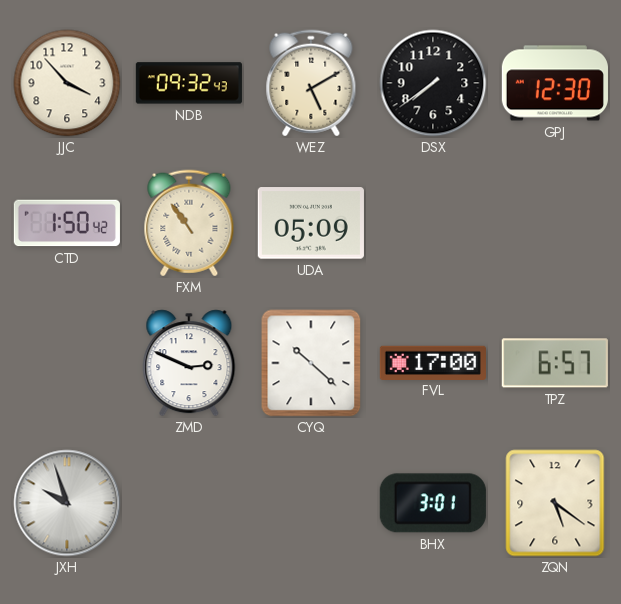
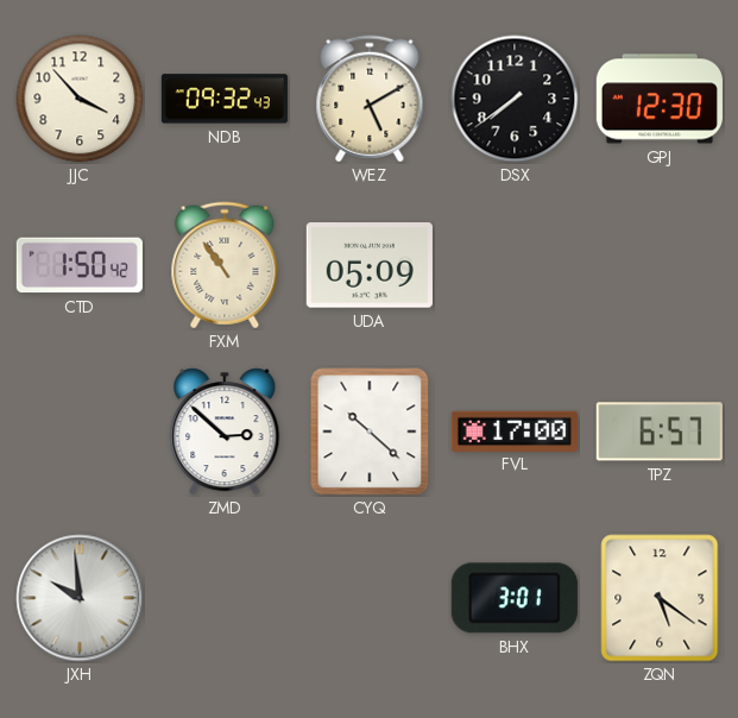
ZMD: 2:49 -> 2:52 (225, 432)
JXH: 9:57 -> 9:59 (80, 598)
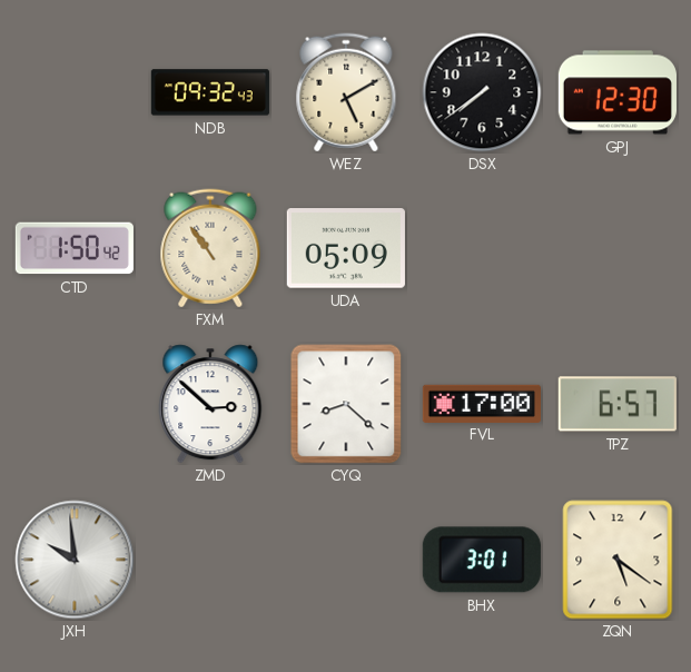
JJC: 3:53 -> none (80, 99)
CYQ: 10:22 -> 8:22 (346, 404)
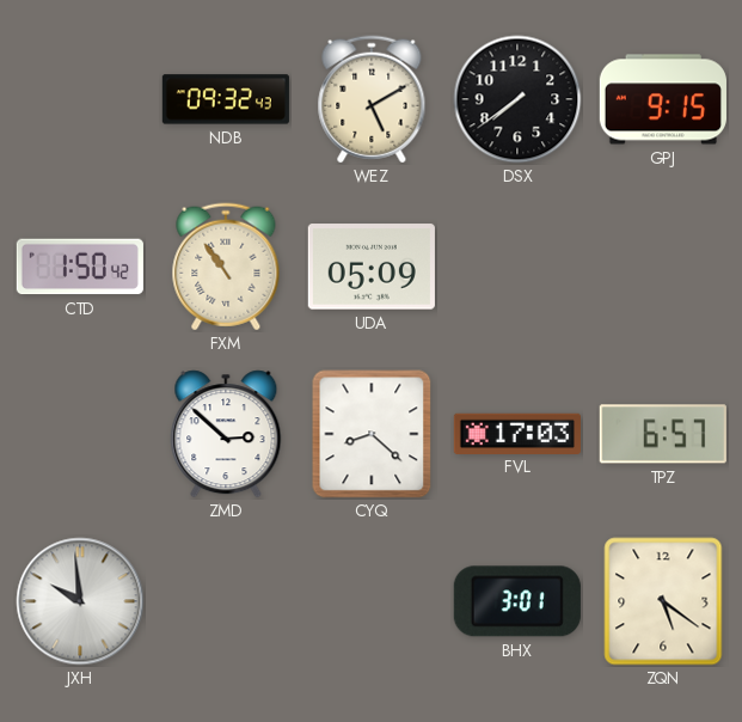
GPJ: 12:30 -> 9:15 (663, 99)
FVL: 17:00 -> 17:03 (517, 433)
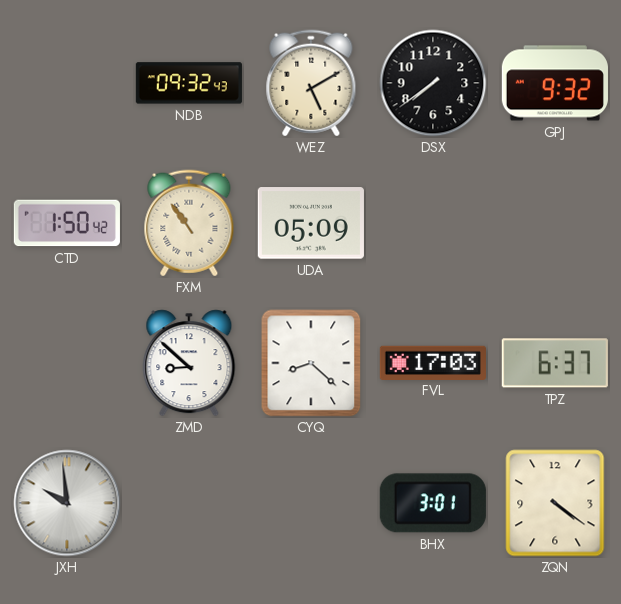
GPJ: 9:15 -> 9:32 (555, 83)
ZMD: 2:52 -> 8:52 (189, 363)
TPZ: 6:57 -> 6:37 (555, 363)
ZQN: 5:21 -> 4:21 (555, 503)
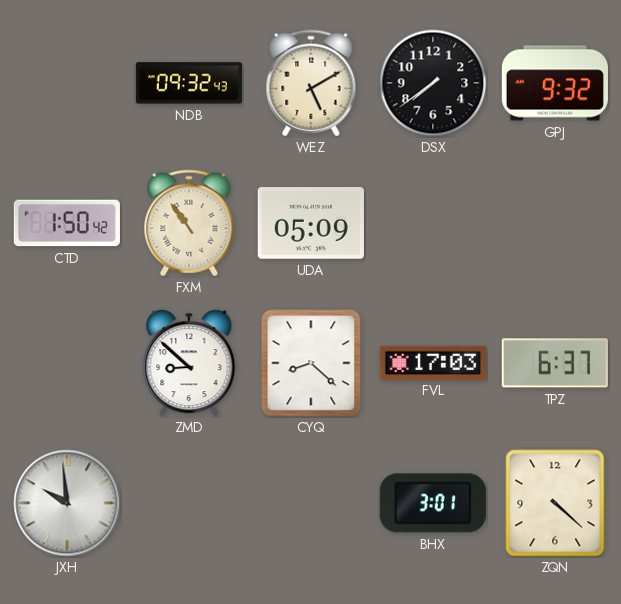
ZQN: 4:21 -> 4:22 (555, 503)
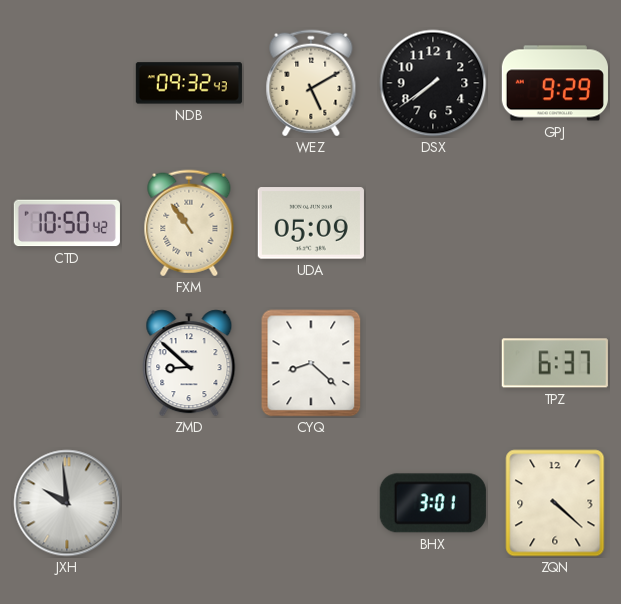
GPJ: 9:32 -> 9:29 (555, 83)
CTD: 1:50 -> 10:50 (67, 223)
FVL: 17:03 -> none (433, 362)
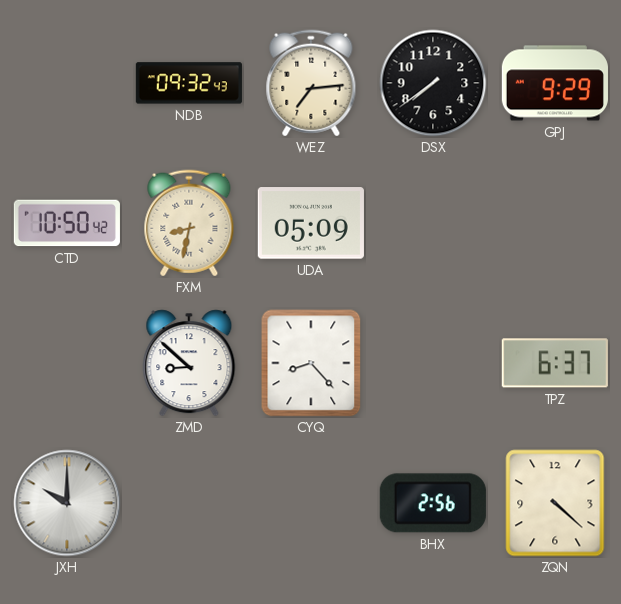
WEZ: 5:10 -> 7:14 (311, 83)
FXM: 10:54 -> 8:32 (189, 223)
CYQ: 8:22 -> 8:23 (311, 363)
JXH: 9:59 -> 10:00 (67, 503)
BHX: 3:01 -> 2:56 (433, 503)
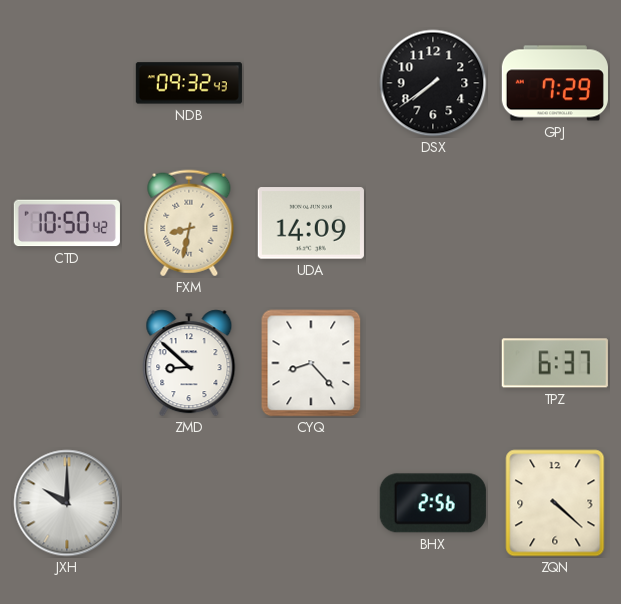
WEZ: 7:14 -> none (311, 83)
GPJ: 9:29 -> 7:29 (555, 83)
UDA: 05:09 -> 14:09 (311, 223)
